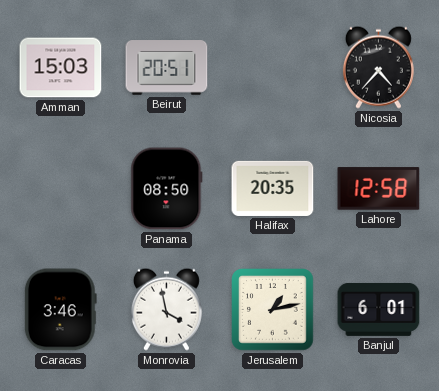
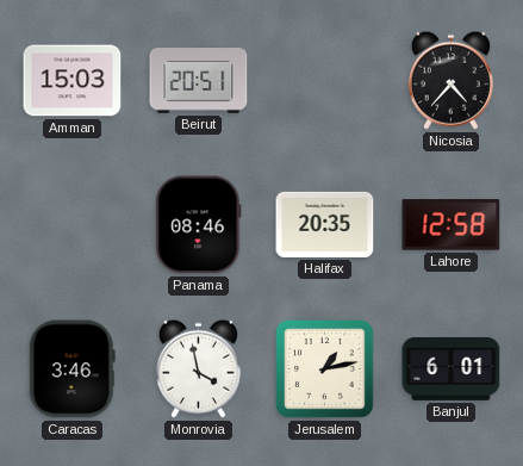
Panama: 08:50 -> 08:46 (199, 225)
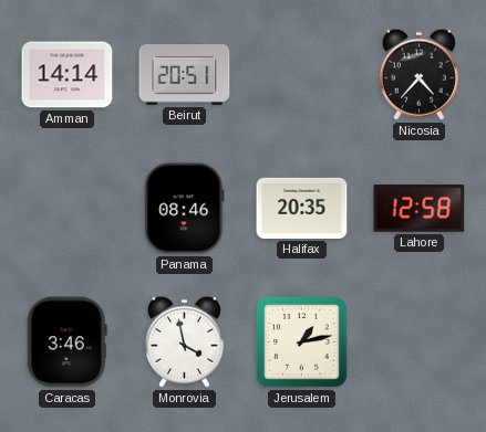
Amman: 15:03 -> 14:14 (68, 75)
Banjul: 6:01 -> none (452, 368)
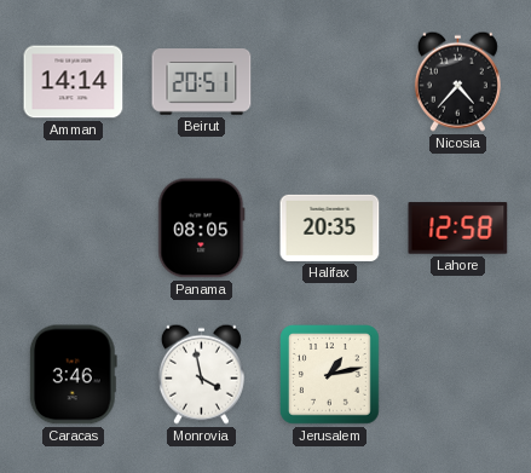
Panama: 08:46 -> 08:05 (202, 229)
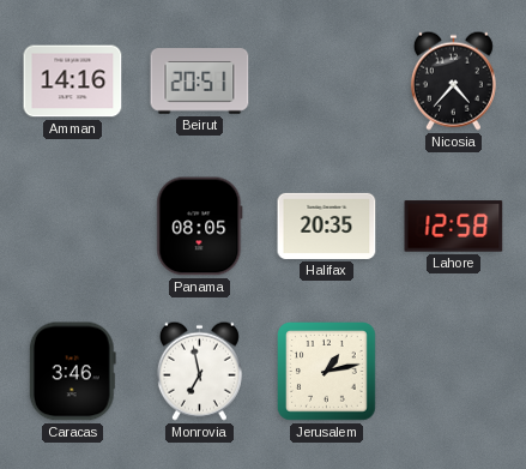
Amman: 14:14 -> 14:16 (73, 82)
Monrovia: 3:58 -> 6:58 (199, 371)
